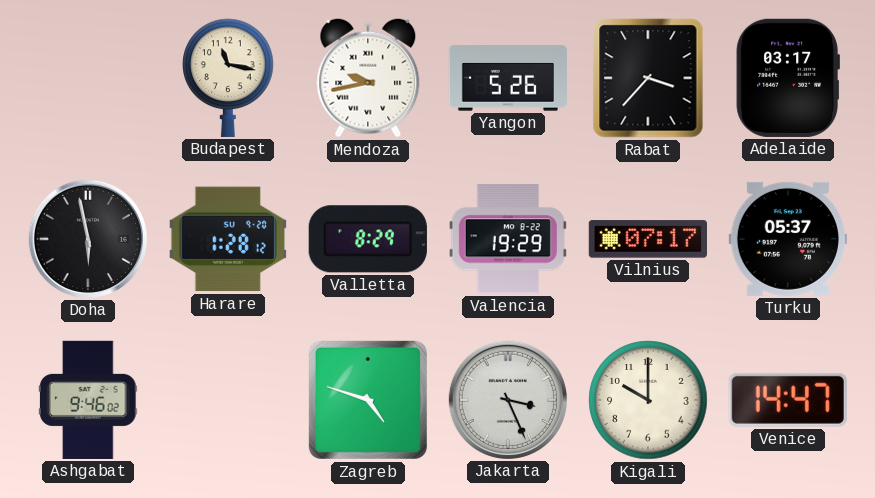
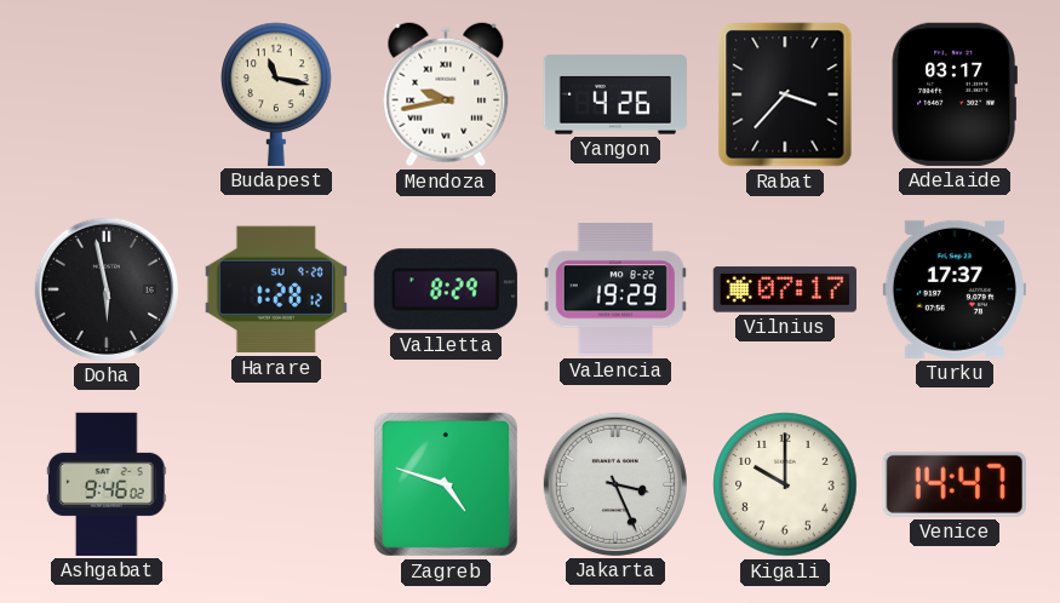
Yangon: 5:26 -> 4:26 (615, 94)
Turku: 05:37 -> 17:37 (955, 289)
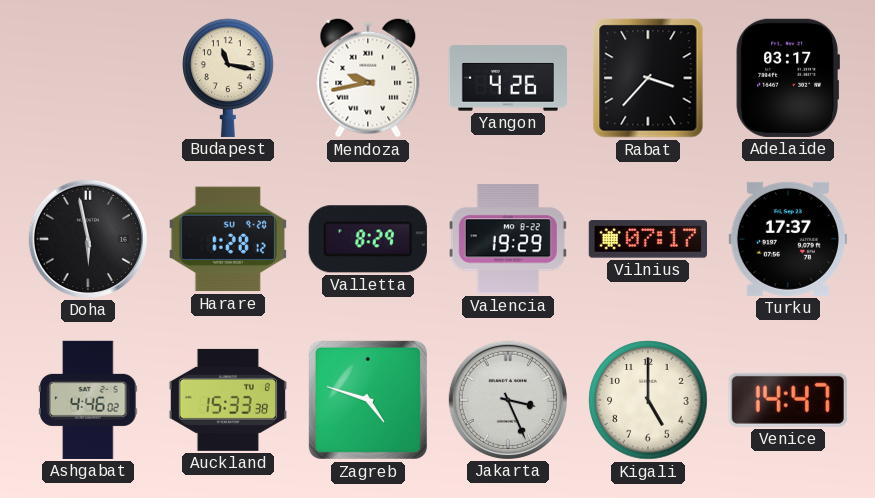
Ashgabat: 9:46 -> 4:46 (88, 400)
Auckland: none -> 15:33 (228, 400)
Kigali: 10:00 -> 5:00 (648, 400)
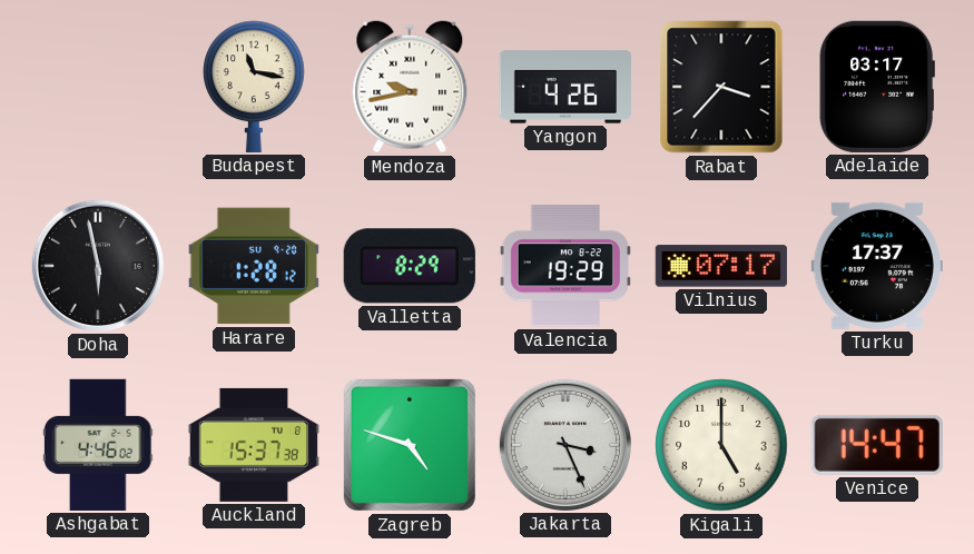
Auckland: 15:33 -> 15:37 (254, 445)
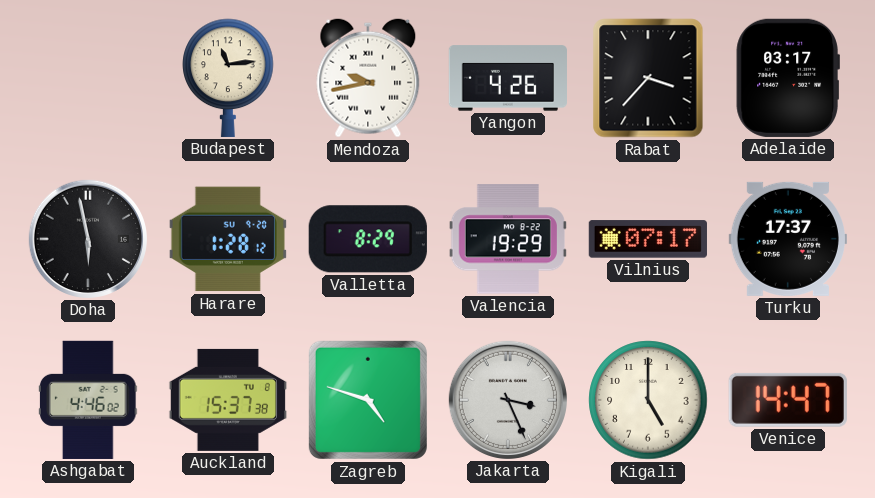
Budapest: 11:17 -> 11:14 (228, 78)
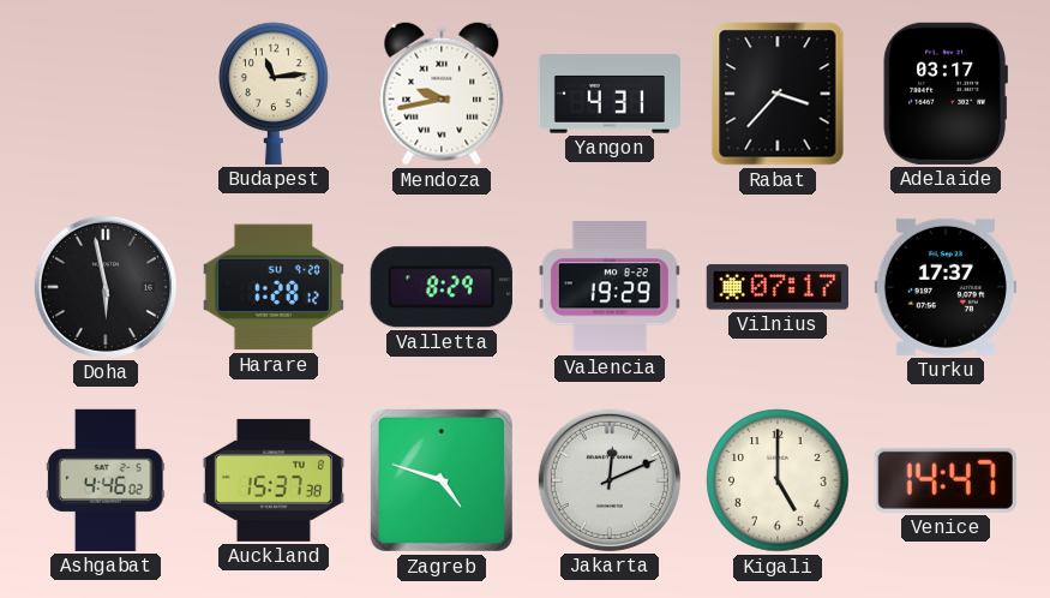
Yangon: 4:26 -> 4:31 (610, 94)
Jakarta: 3:26 -> 12:11 (610, 480)
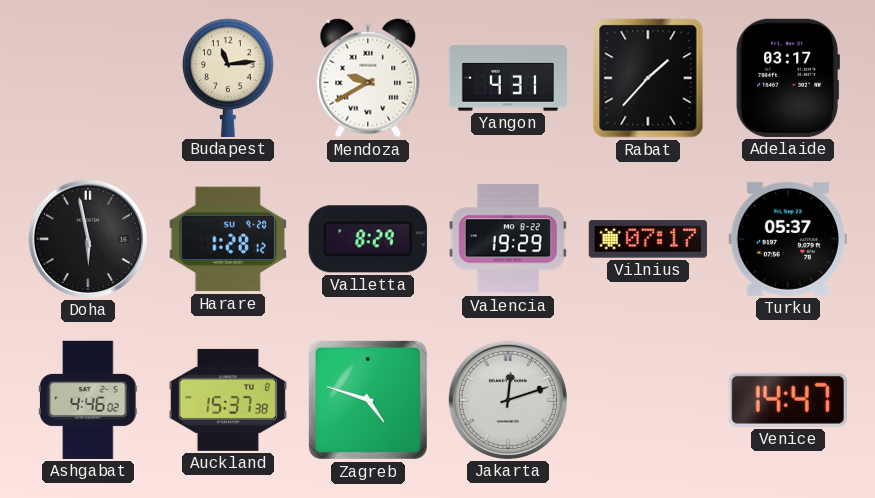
Mendoza: 9:43 -> 9:40 (368, 78)
Rabat: 3:37 -> 1:37 (648, 78)
Turku: 17:37 -> 05:37 (788, 239)
Jakarta: 12:11 -> 12:12 (508, 400)
Kigali: 5:00 -> none (778, 480)
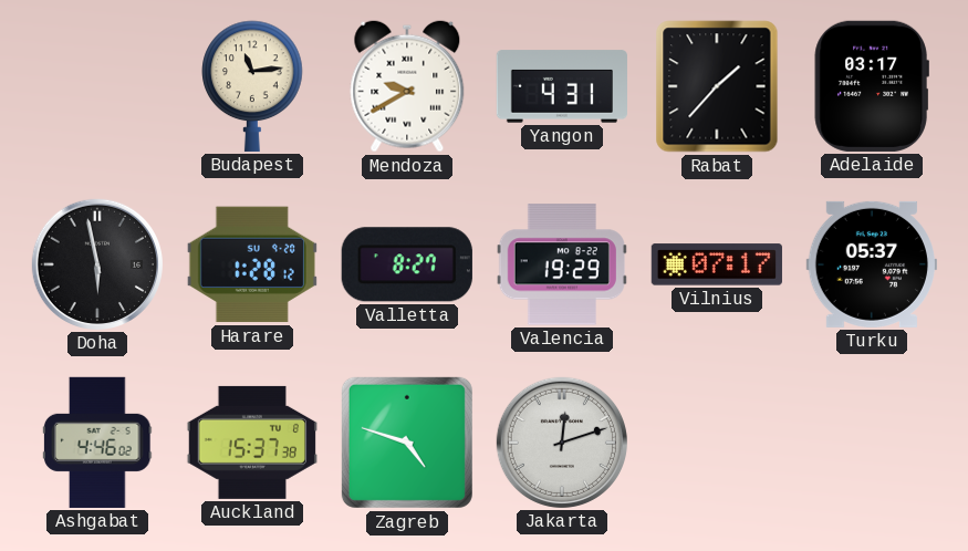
Valletta: 8:29 -> 8:27 (407, 264)
Venice: 14:47 -> none (788, 400)
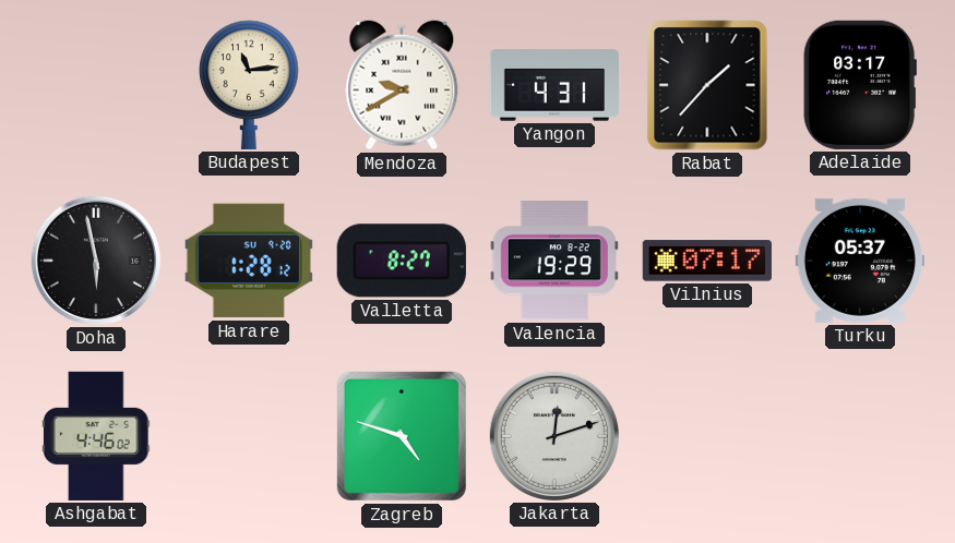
Auckland: 15:37 -> none (252, 443)
